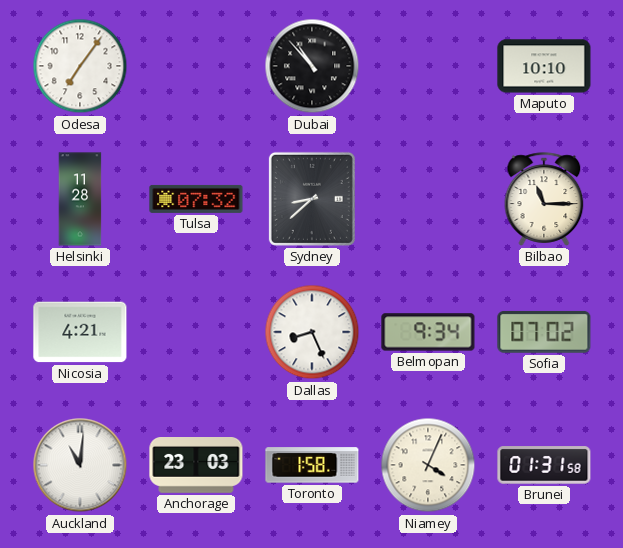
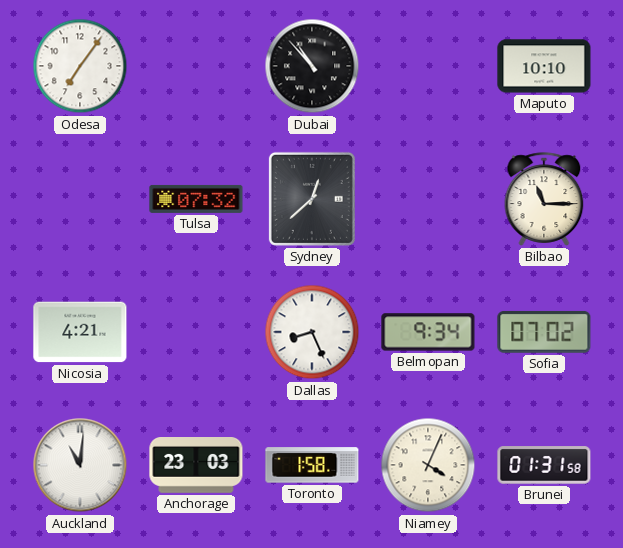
Helsinki: 11:28 -> none (80, 199)
Sydney: 8:38 -> 12:38 (312, 199)
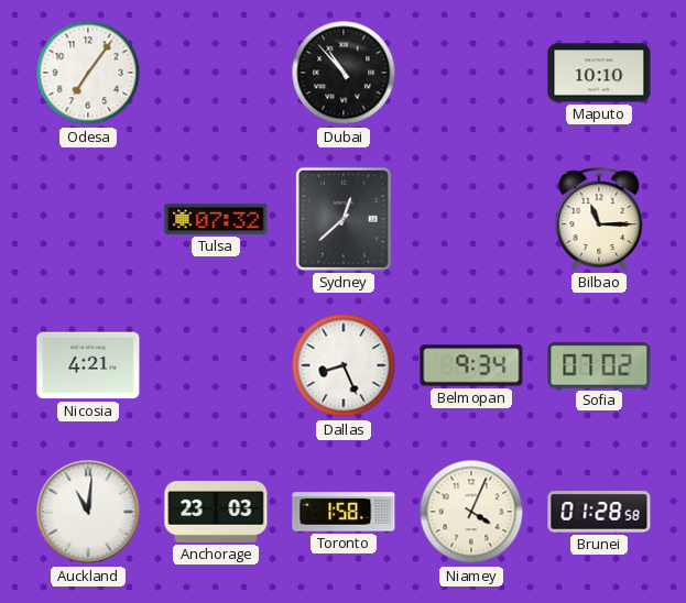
Brunei: 01:31 -> 01:28 (599, 512)
